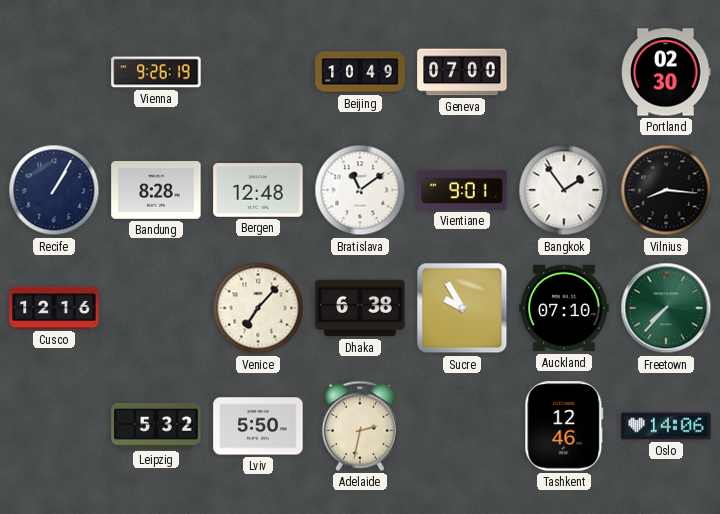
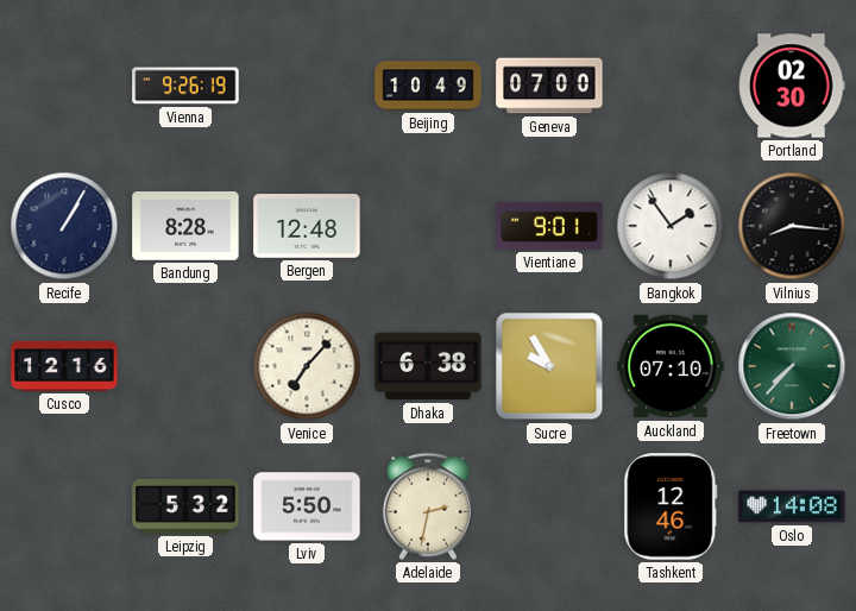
Bratislava: 11:09 -> none (360, 190)
Oslo: 14:06 -> 14:08 (792, 506)
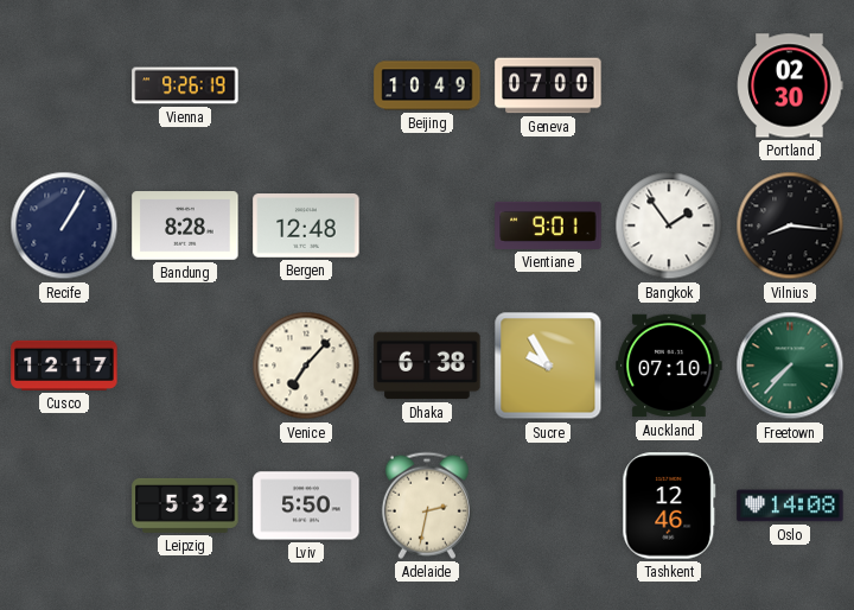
Cusco: 12:16 -> 12:17 (64, 366)
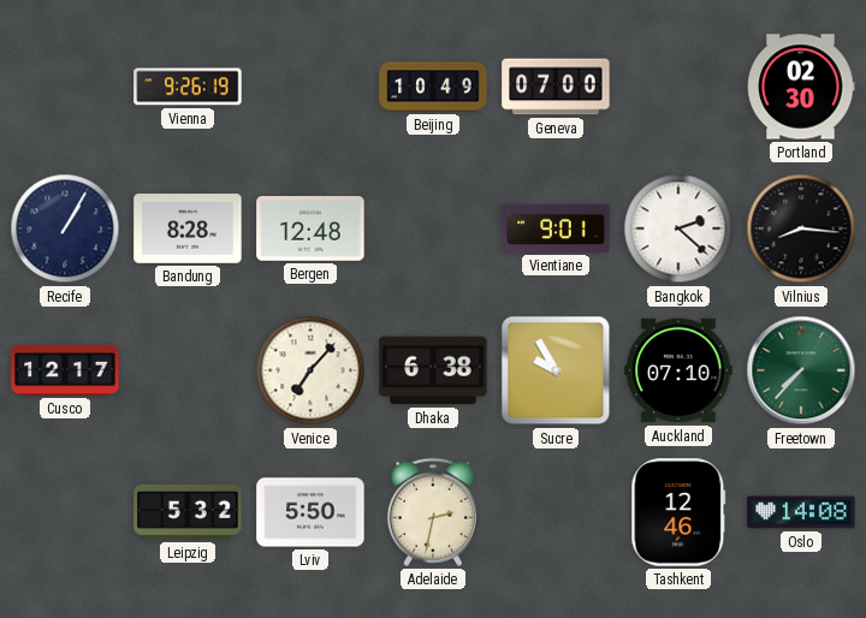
Bangkok: 1:54 -> 2:22 (678, 228)
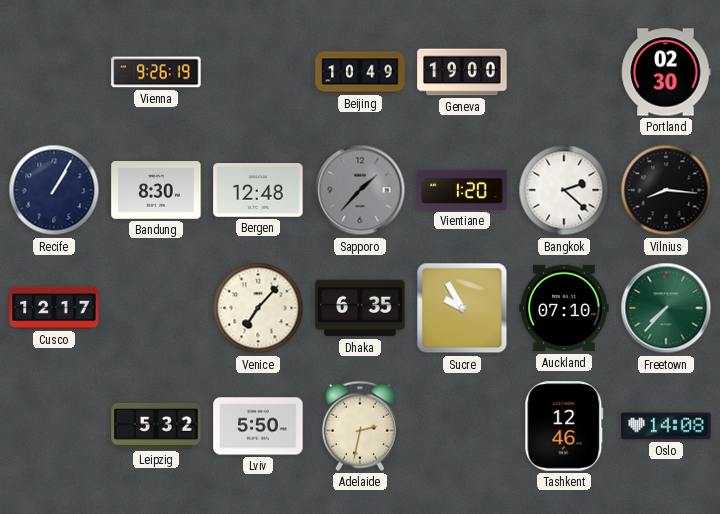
Geneva: 07:00 -> 19:00 (462, 72)
Bandung: 8:28 -> 8:30 (156, 190)
Sapporo: none -> 1:37 (360, 190)
Vientiane: 9:01 -> 1:20 (462, 190)
Dhaka: 6:38 -> 6:35 (360, 308)
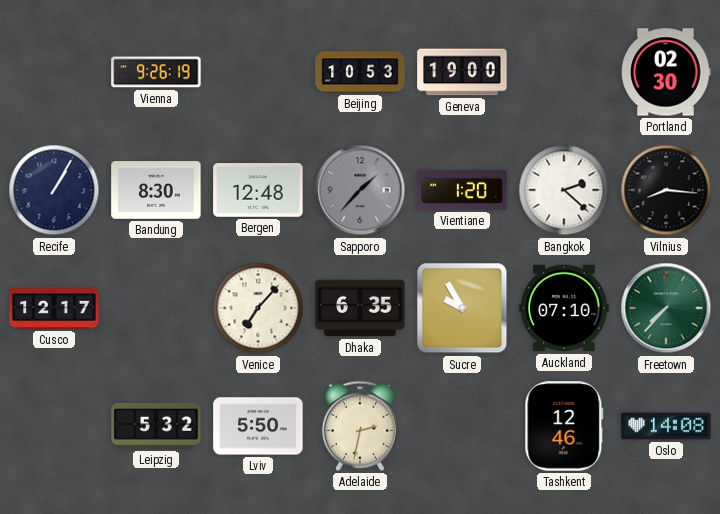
Beijing: 10:49 -> 10:53 (360, 72)
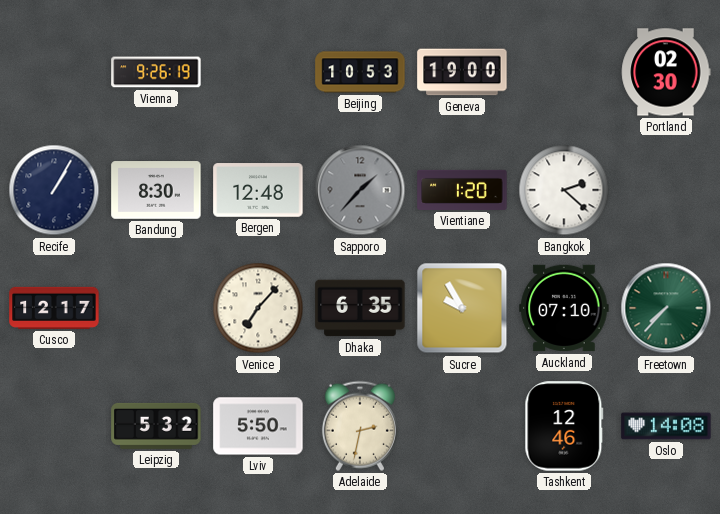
Vilnius: 8:16 -> none (666, 190)
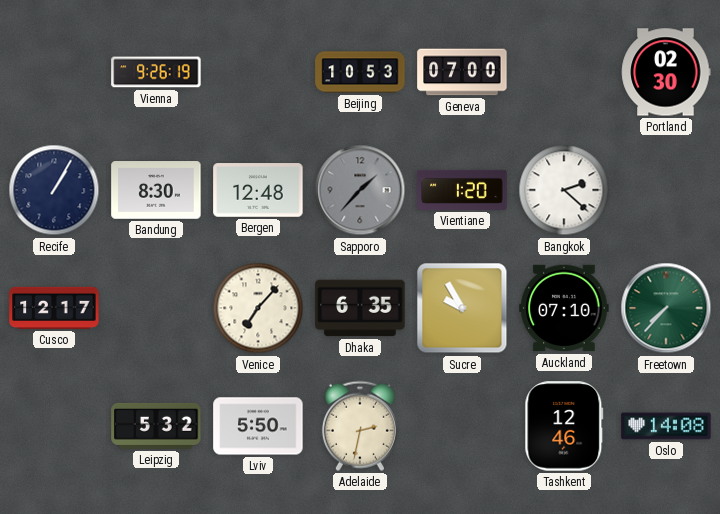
Geneva: 19:00 -> 07:00 (462, 72)
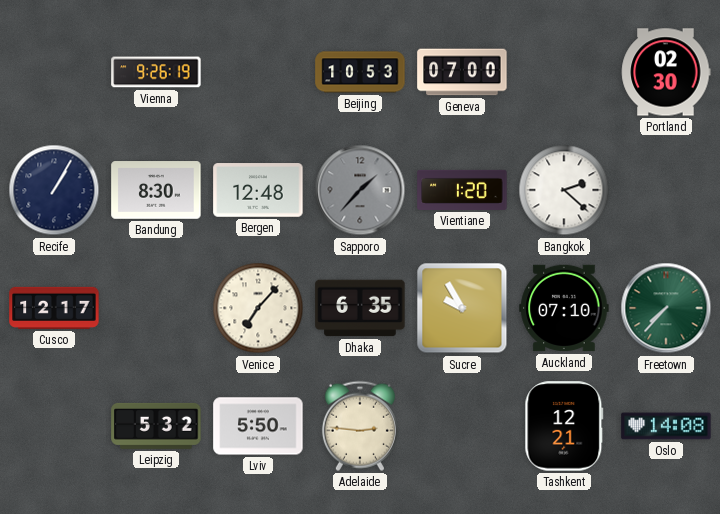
Adelaide: 2:32 -> 2:46 (360, 426)
Tashkent: 12:46 -> 12:21 (564, 426)
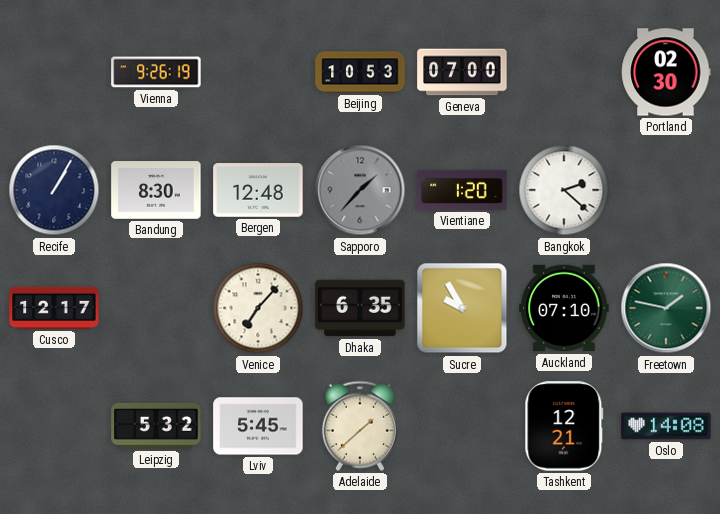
Freetown: 7:37 -> 1:47 (666, 308)
Lviv: 5:50 -> 5:45 (258, 426)
Adelaide: 2:46 -> 1:38 (360, 426)
